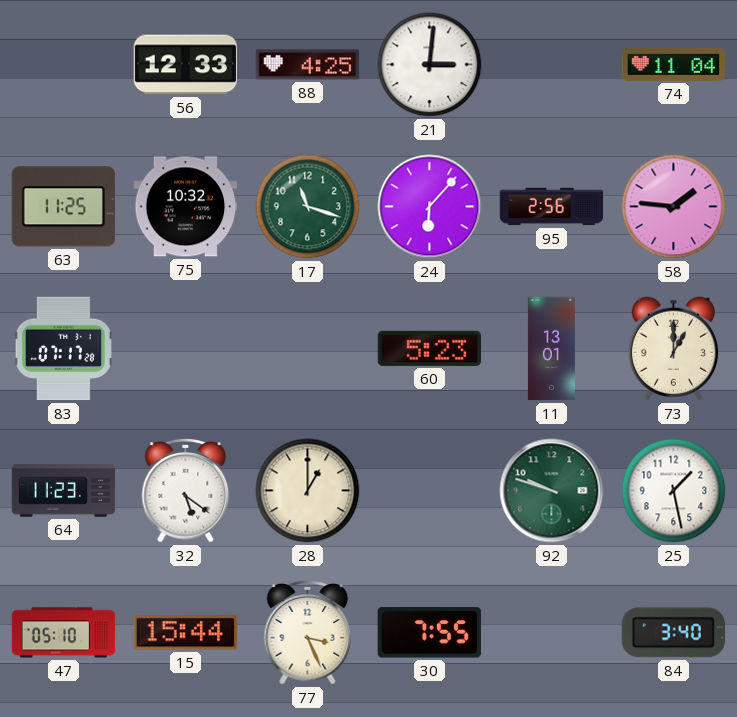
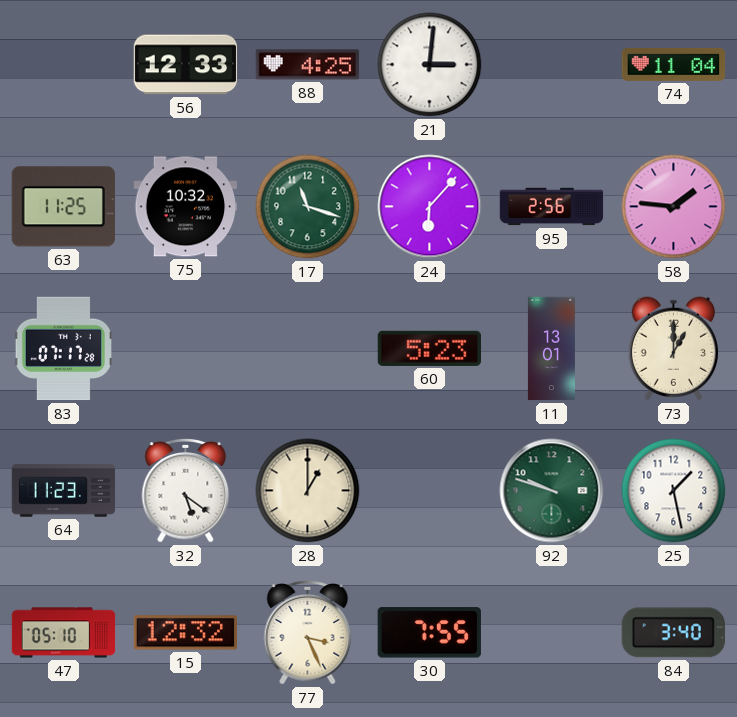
15: 15:44 -> 12:32 (186, 633)
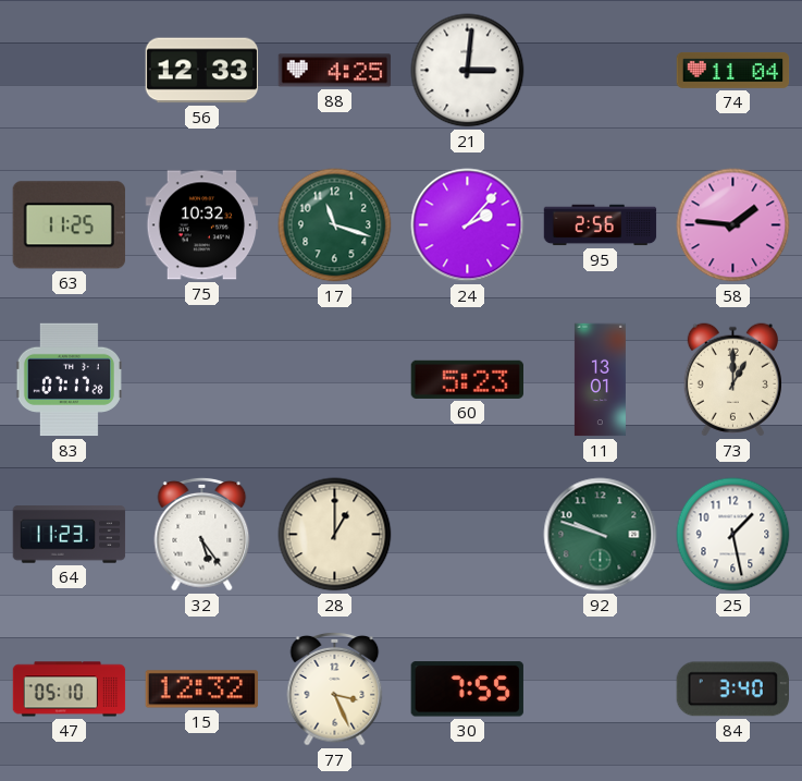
24: 6:07 -> 2:07 (468, 225)
32: 5:21 -> 5:24 (202, 534)
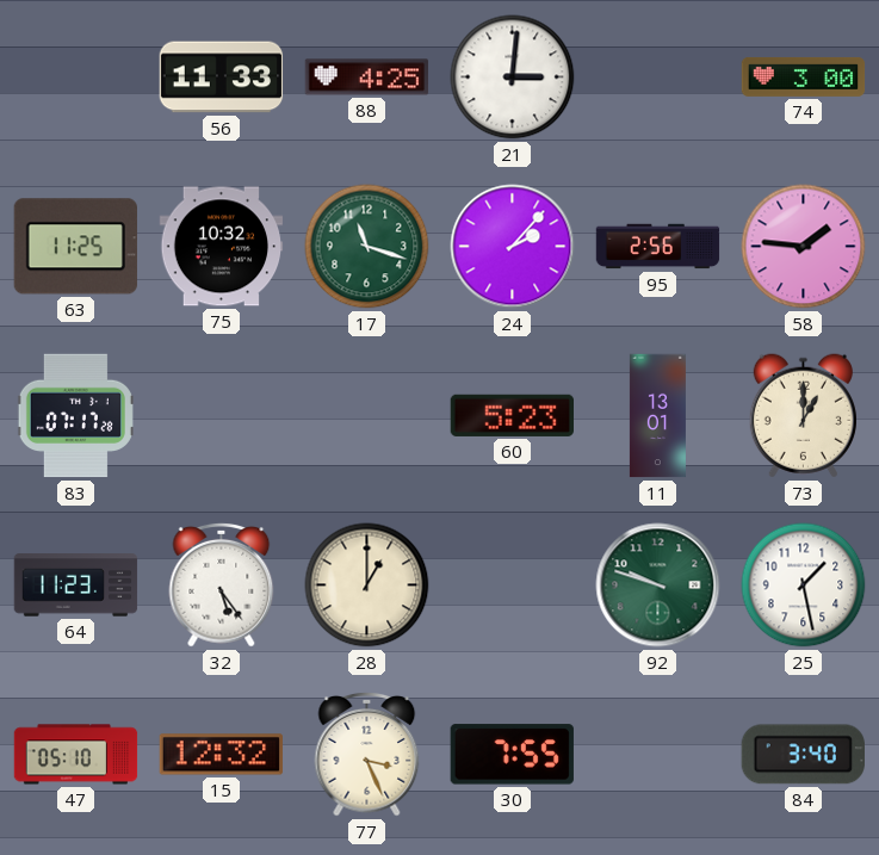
56: 12:33 -> 11:33 (222, 78)
74: 11:04 -> 3:00 (804, 76)
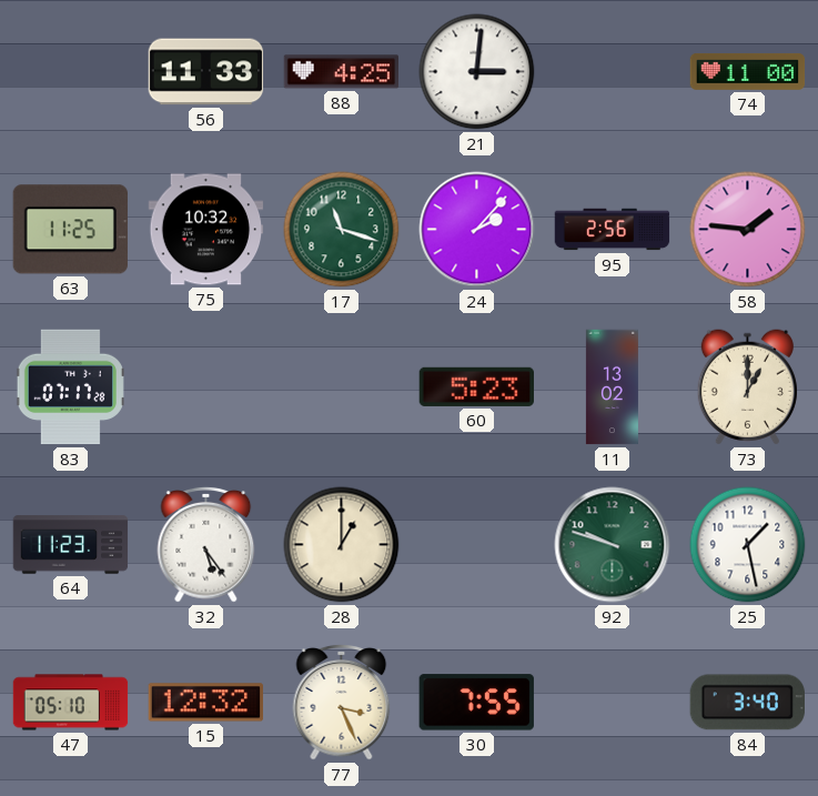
74: 3:00 -> 11:00 (748, 71)
11: 13:01 -> 13:02 (612, 387)
